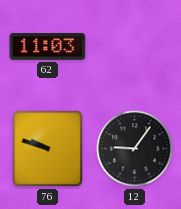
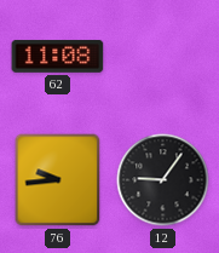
62: 11:03 -> 11:08 (58, 57)
76: 9:48 -> 9:44 (58, 180)
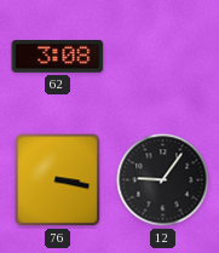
62: 11:08 -> 3:08 (58, 57)
76: 9:44 -> 3:17 (58, 180)
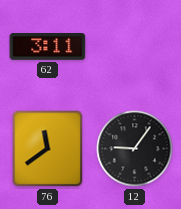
62: 3:08 -> 3:11 (48, 47)
76: 3:17 -> 11:39 (48, 149)
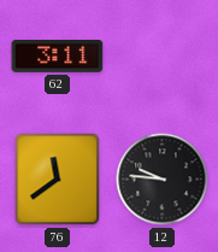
12: 9:06 -> 9:46 (163, 180)
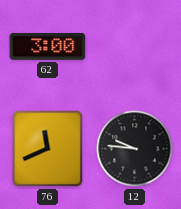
62: 3:11 -> 3:00 (48, 47)
76: 11:39 -> 11:41 (48, 149)
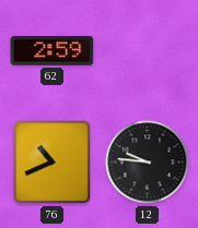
62: 3:00 -> 2:59 (53, 51)
76: 11:41 -> 10:41 (53, 163)
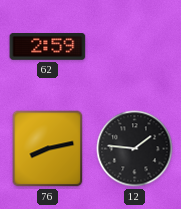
76: 10:41 -> 8:13 (48, 149)
12: 9:46 -> 1:46 (135, 149)
